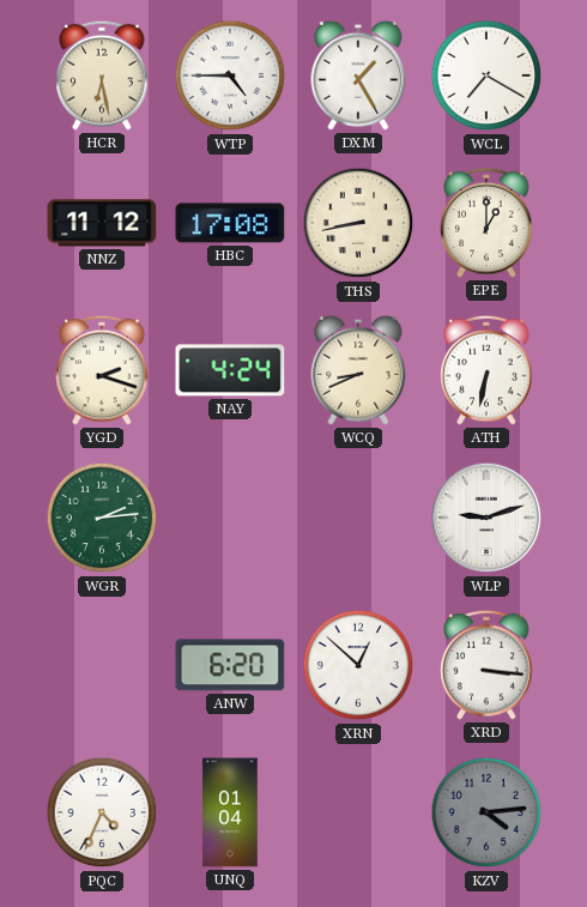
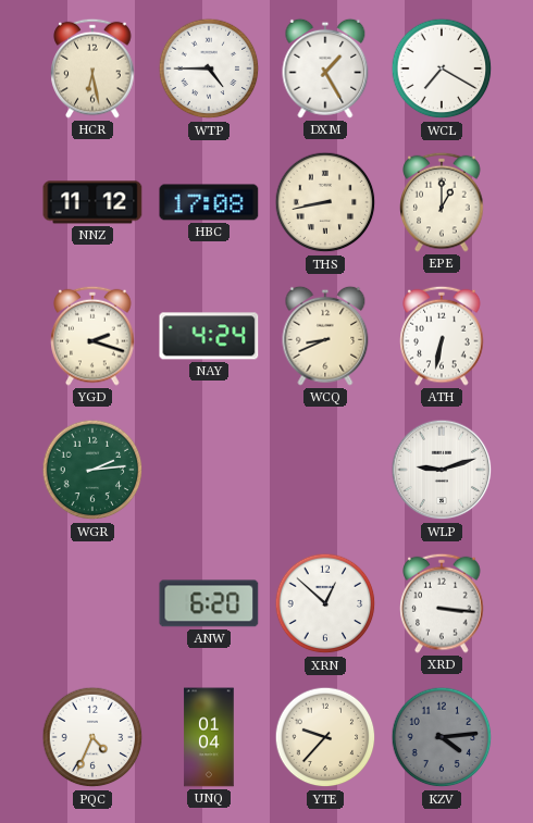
YTE: none -> 9:37 (325, 737)
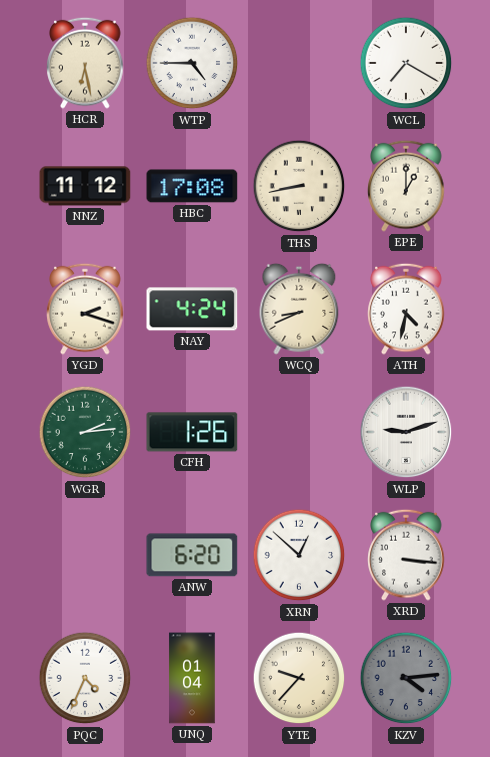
DXM: 1:25 -> none (325, 68)
ATH: 6:32 -> 4:32 (406, 309)
CFH: none -> 1:26 (192, 432)
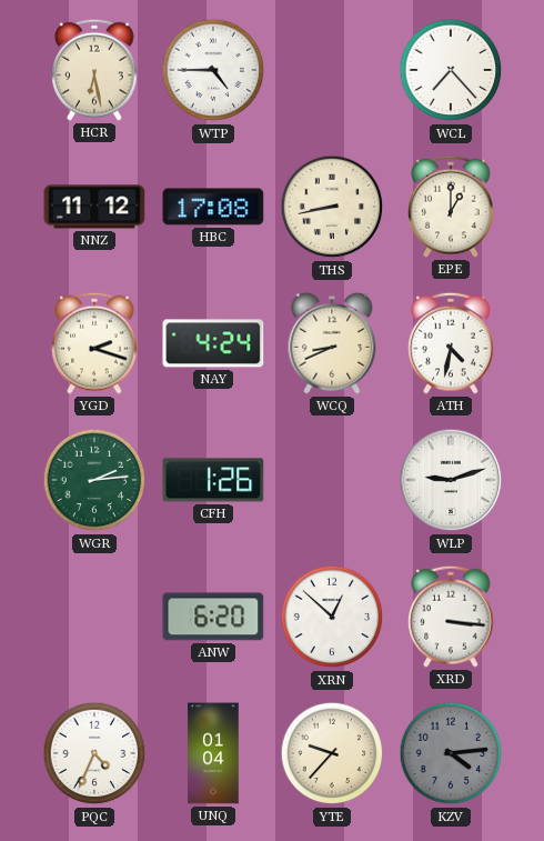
WCL: 7:20 -> 7:23 (451, 70)
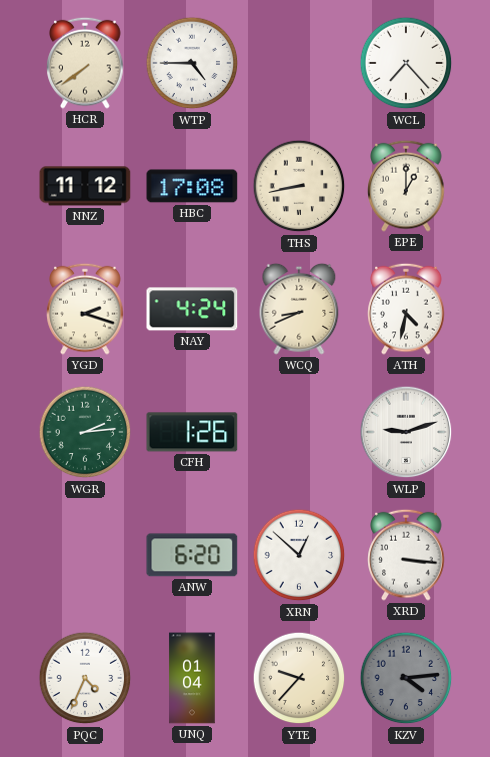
HCR: 6:28 -> 7:39 (85, 63)
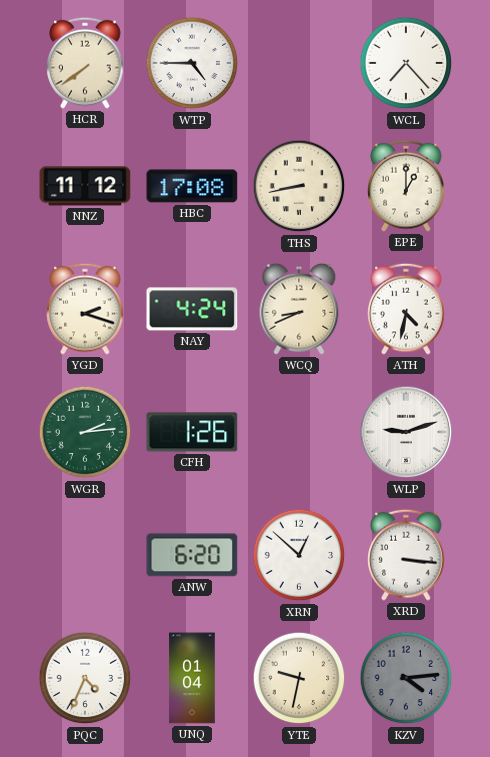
YTE: 9:37 -> 9:32 (299, 678)
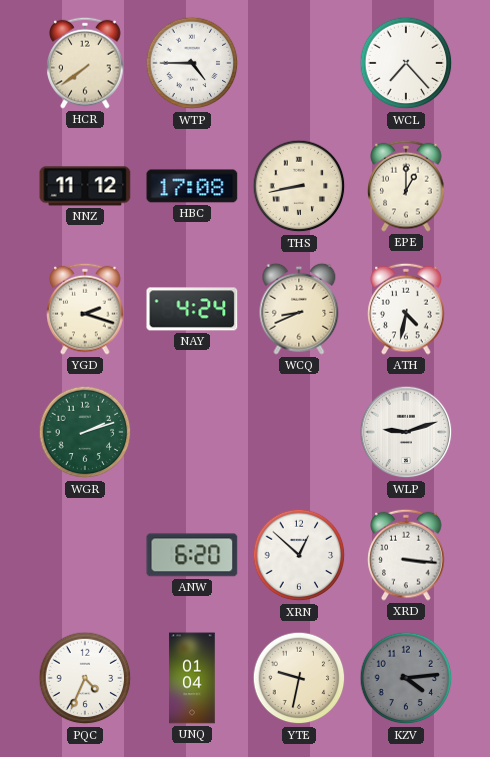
WGR: 2:14 -> 2:12 (85, 432)
CFH: 1:26 -> none (192, 432)
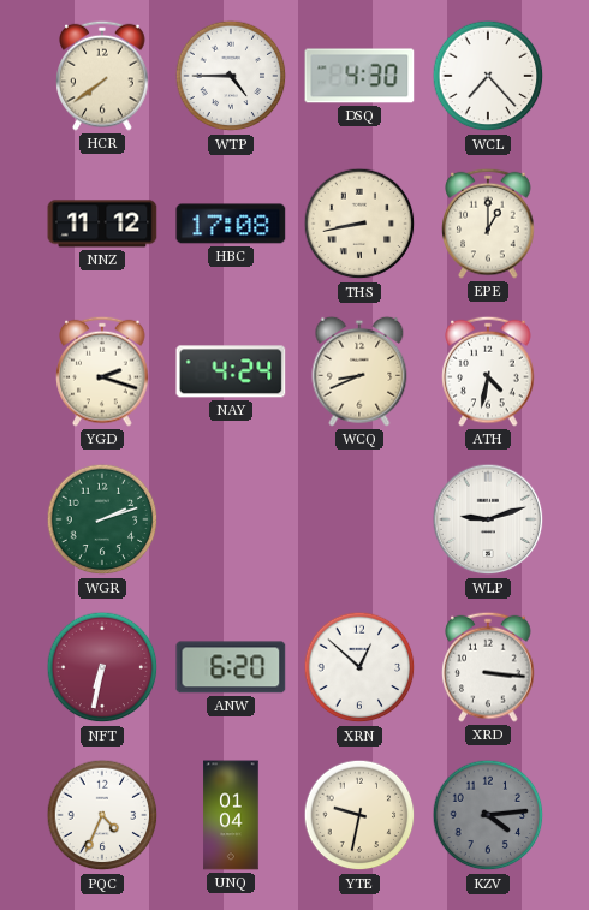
DSQ: none -> 4:30 (359, 76)
NFT: none -> 6:32 (102, 667)
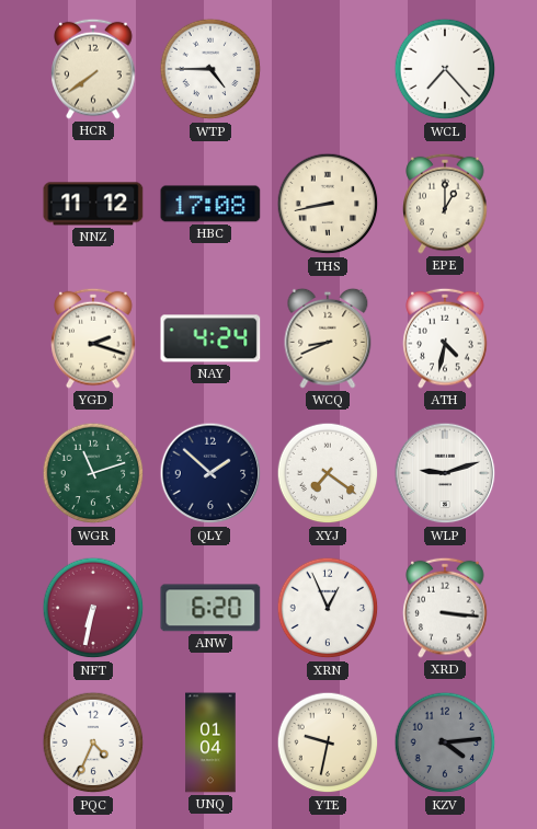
DSQ: 4:30 -> none (359, 76)
WGR: 2:12 -> 11:12 (93, 473)
QLY: none -> 1:52 (210, 473)
XYJ: none -> 7:21 (328, 473)
XRN: 12:52 -> 12:56 (328, 608)
